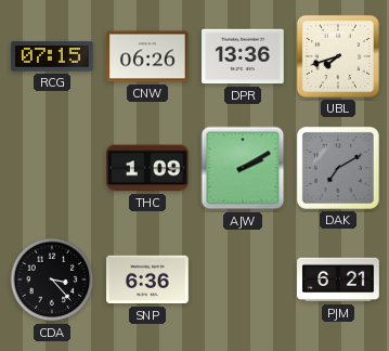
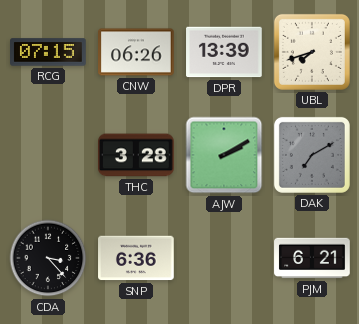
DPR: 13:36 -> 13:39 (224, 52)
THC: 1:09 -> 3:28 (137, 155)
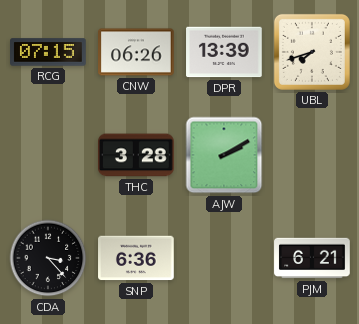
DAK: 7:10 -> none (312, 155)
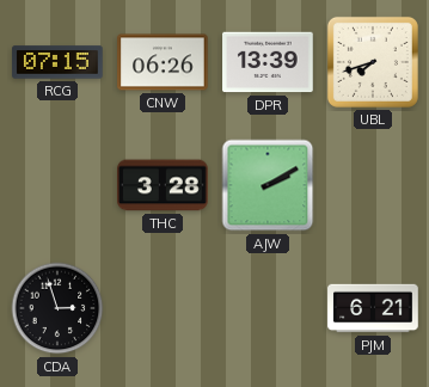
CDA: 3:23 -> 2:57 (57, 308)
SNP: 6:36 -> none (136, 258)
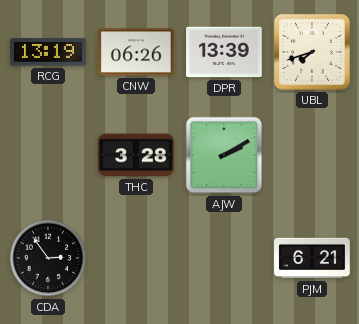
RCG: 07:15 -> 13:19 (48, 52)
CDA: 2:57 -> 2:54 (48, 258)
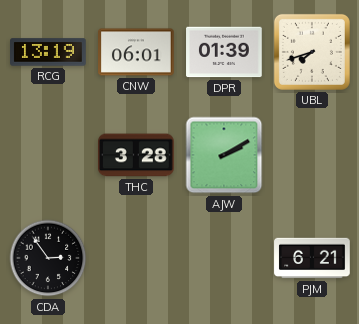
CNW: 06:26 -> 06:01 (136, 52)
DPR: 13:39 -> 01:39 (224, 52)
